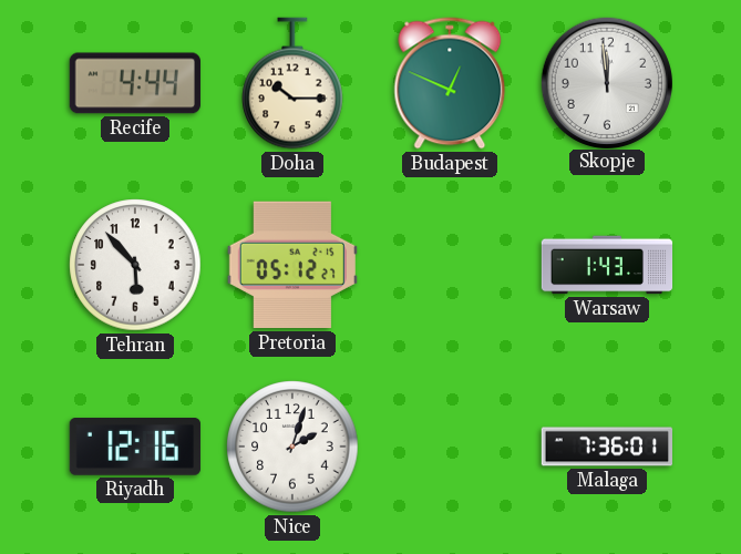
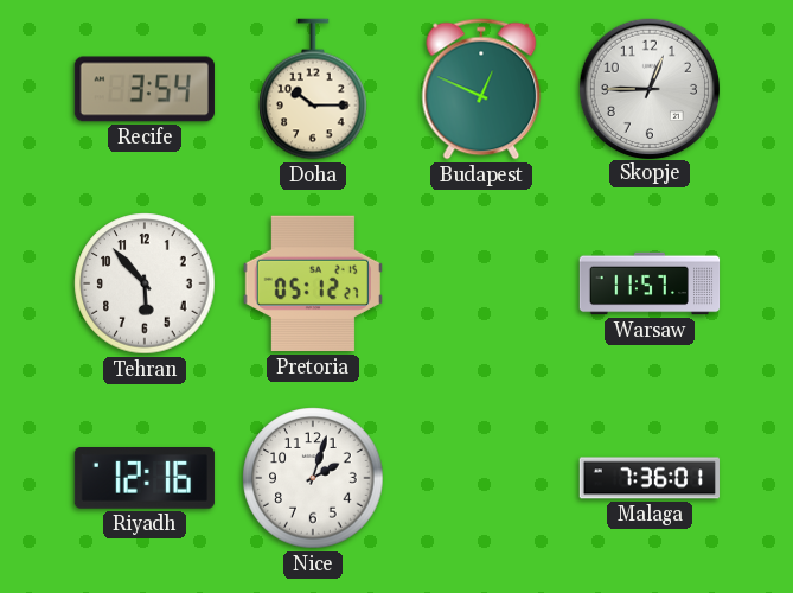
Recife: 4:44 -> 3:54 (145, 89)
Skopje: 11:59 -> 12:45 (648, 88)
Warsaw: 1:43 -> 11:57 (650, 283)
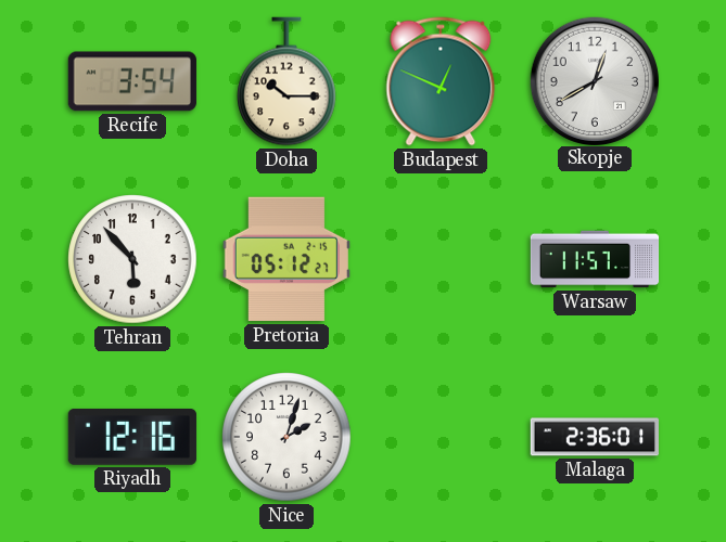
Skopje: 12:45 -> 12:40 (594, 80)
Malaga: 7:36 -> 2:36 (594, 437)
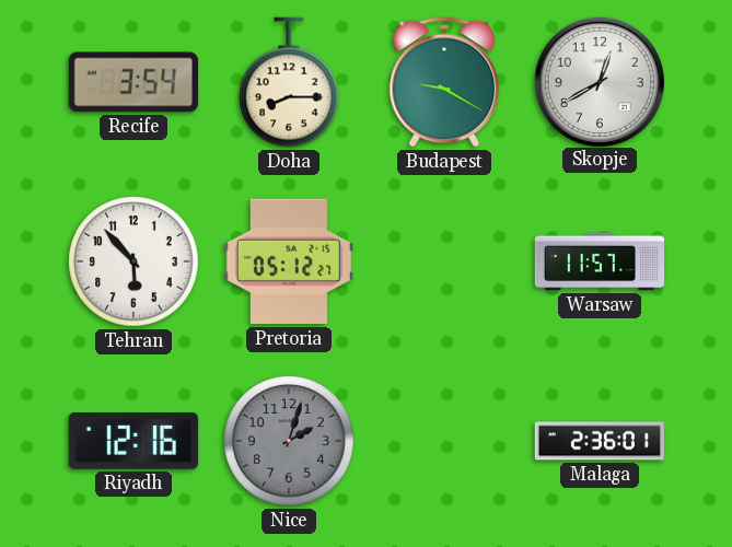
Doha: 10:15 -> 8:15 (289, 82)
Budapest: 12:49 -> 9:20 (444, 82)
Nice dial: white -> grey (289, 441)
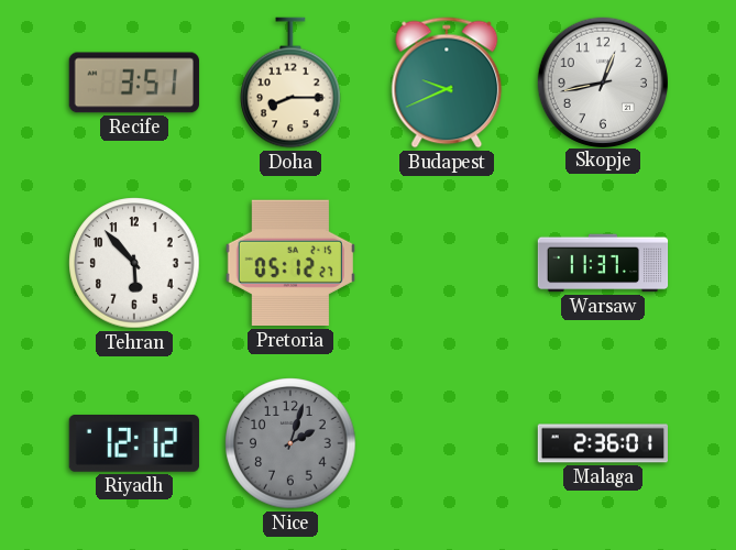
Recife: 3:54 -> 3:51 (134, 82)
Budapest: 9:20 -> 9:41 (447, 82)
Skopje: 12:40 -> 12:43 (602, 81)
Warsaw: 11:57 -> 11:37 (603, 263)
Riyadh: 12:16 -> 12:12 (134, 444)
